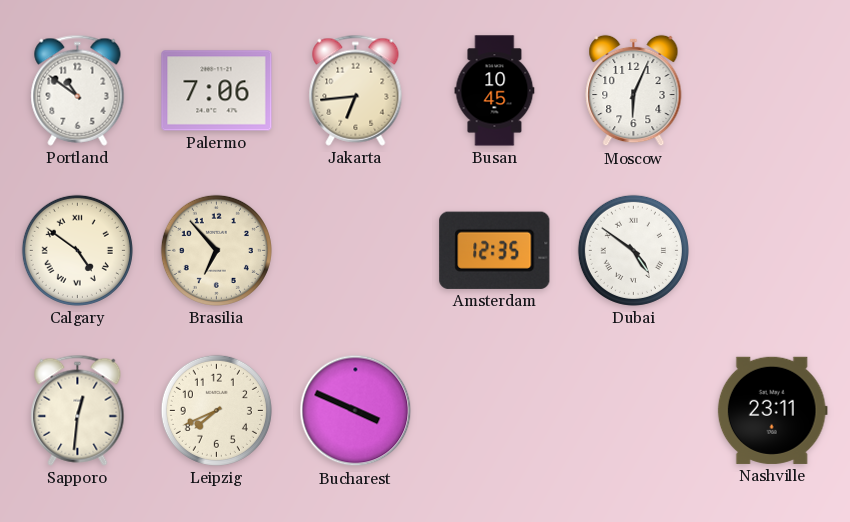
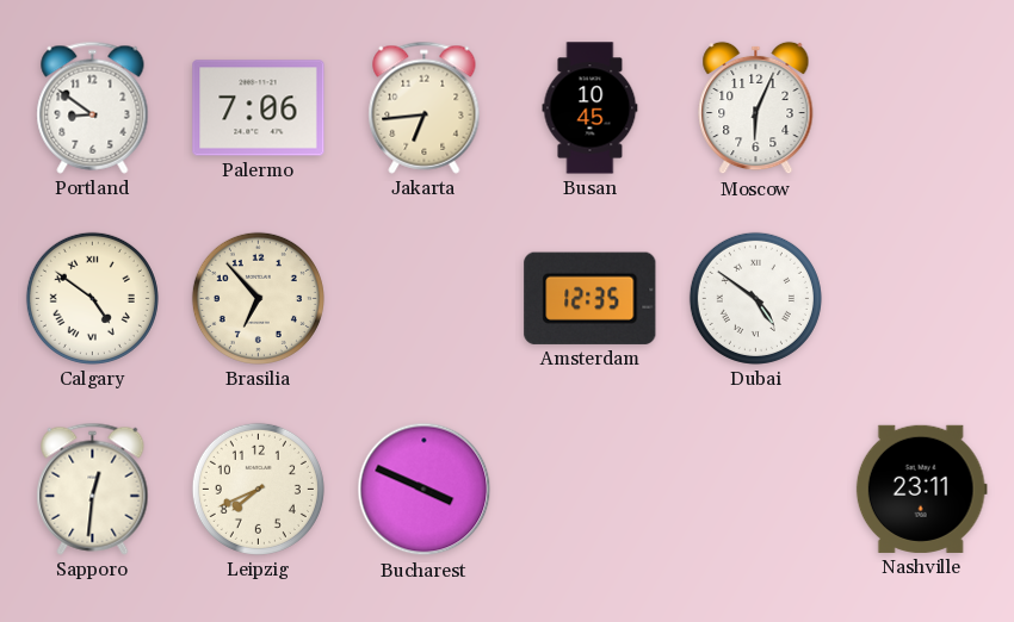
Portland: 10:51 -> 8:51 (93, 107)
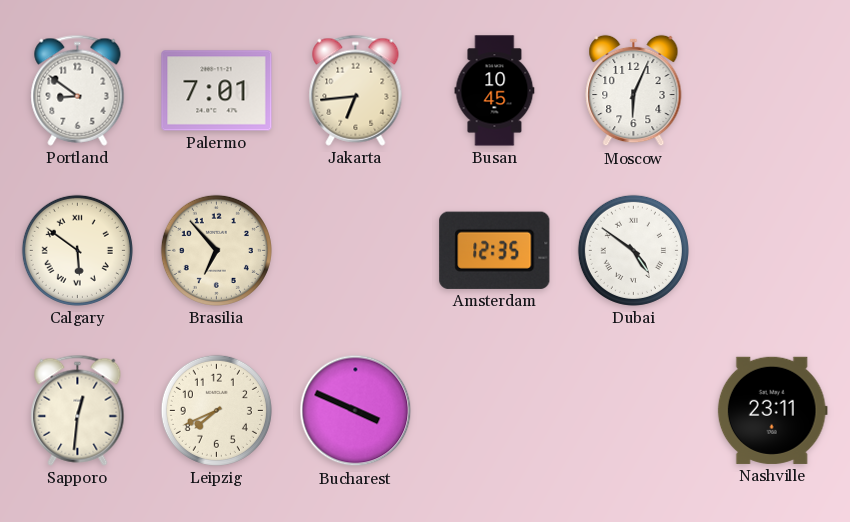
Palermo: 7:06 -> 7:01 (217, 91)
Calgary: 4:51 -> 5:51 (77, 250)
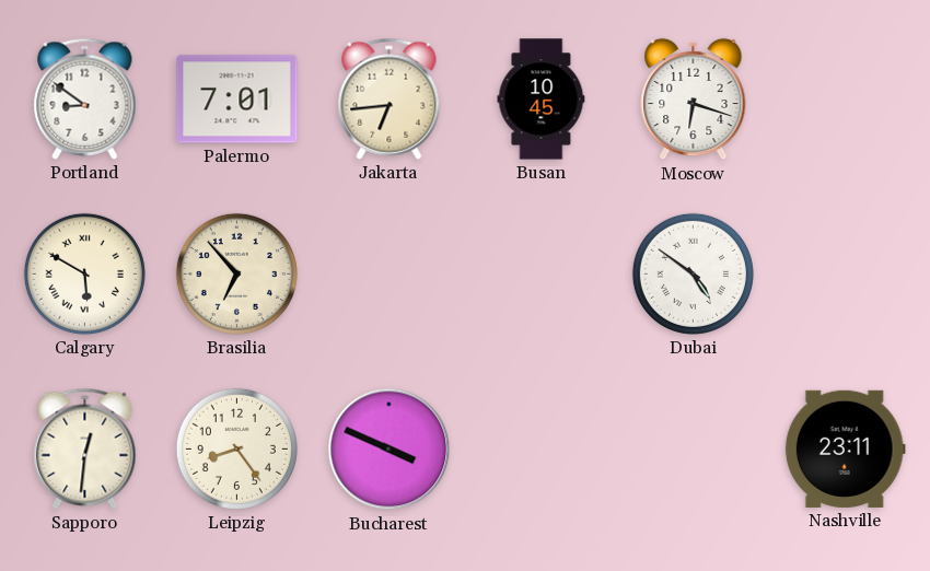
Moscow: 6:04 -> 6:18 (694, 100)
Calgary: 5:51 -> 5:50 (84, 273)
Amsterdam: 12:35 -> none (495, 250)
Leipzig: 7:41 -> 8:24 (236, 448)
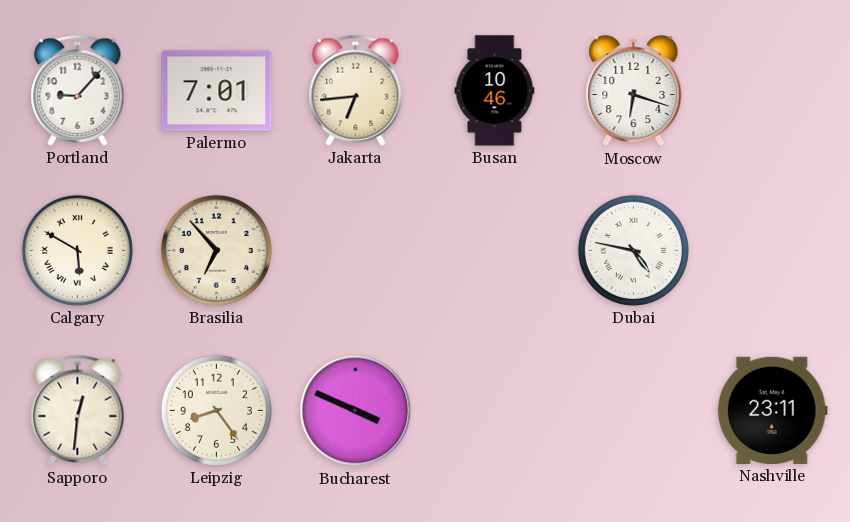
Portland: 8:51 -> 9:07 (78, 90)
Busan: 10:45 -> 10:46 (495, 91)
Dubai: 4:51 -> 4:47 (633, 250)
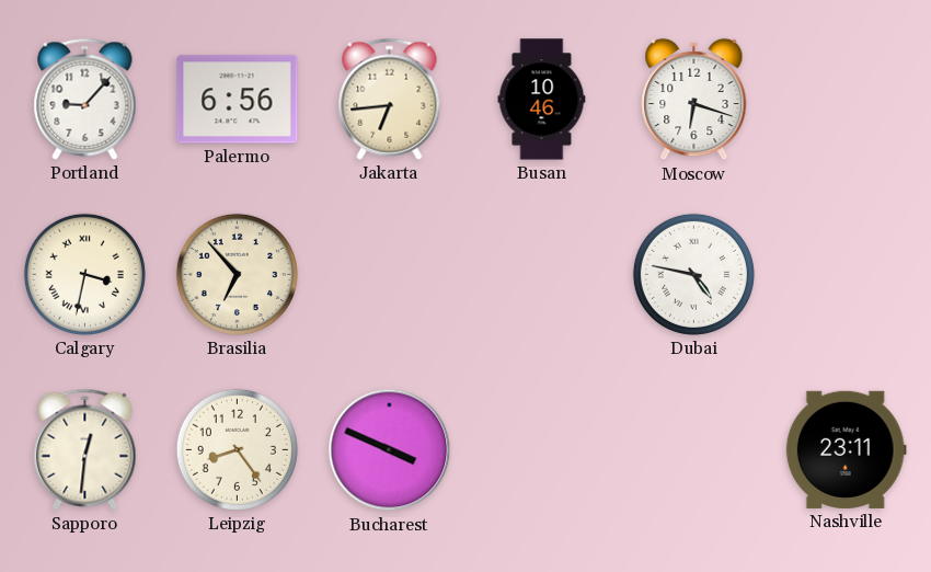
Palermo: 7:01 -> 6:56 (238, 100)
Calgary: 5:50 -> 3:32 (84, 274)
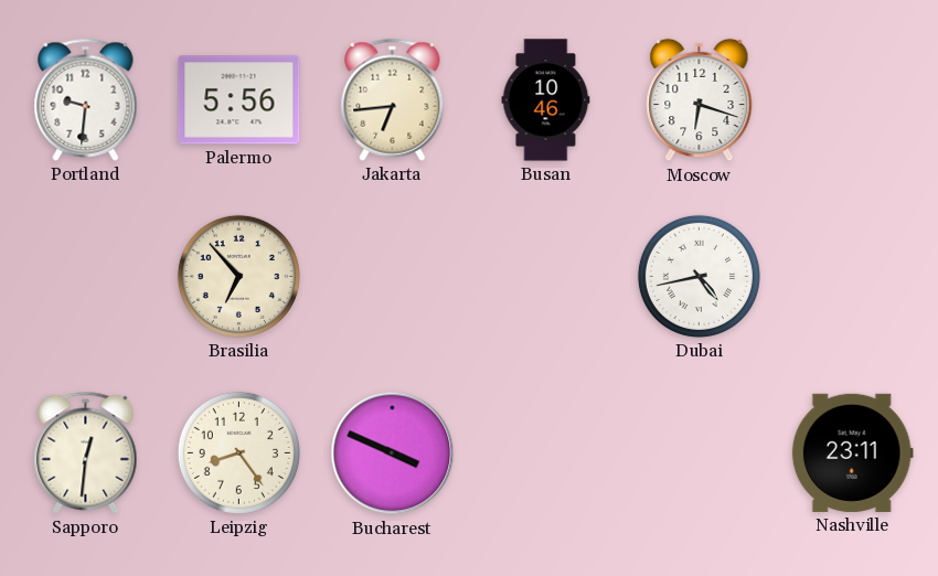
Portland: 9:07 -> 9:31 (86, 99)
Palermo: 6:56 -> 5:56 (239, 100)
Calgary: 3:32 -> none (84, 274)
Dubai: 4:47 -> 4:43 (699, 276)
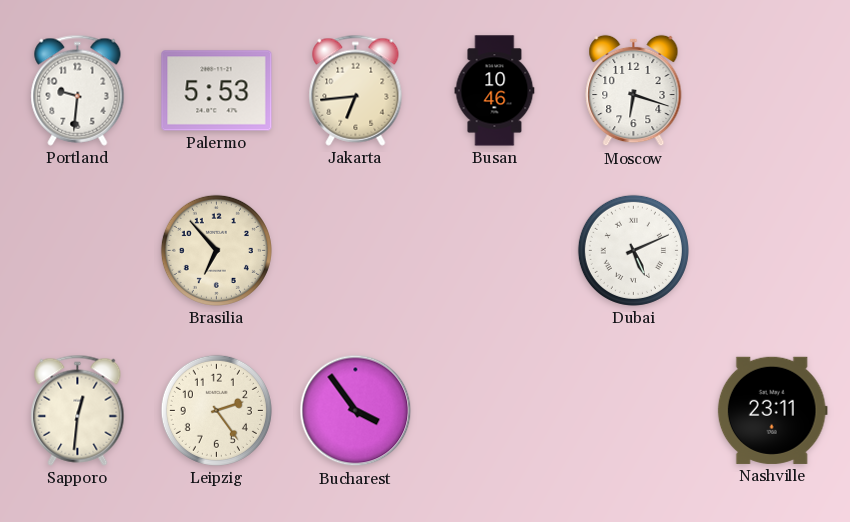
Palermo: 5:56 -> 5:53 (217, 91)
Dubai: 4:43 -> 5:11 (633, 250)
Leipzig: 8:24 -> 2:24 (216, 410)
Bucharest: 3:49 -> 3:54 (356, 411)
